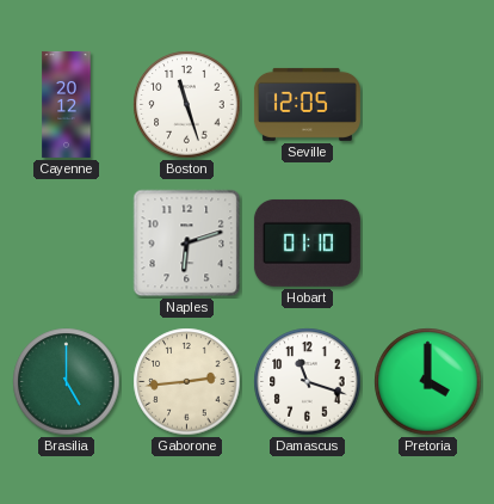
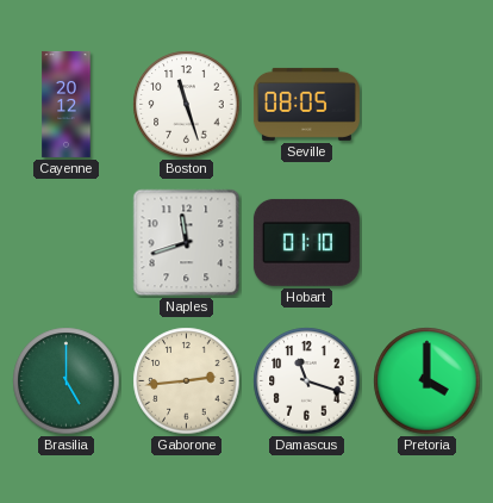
Seville: 12:05 -> 08:05 (306, 104)
Naples: 6:12 -> 11:42 (187, 243)
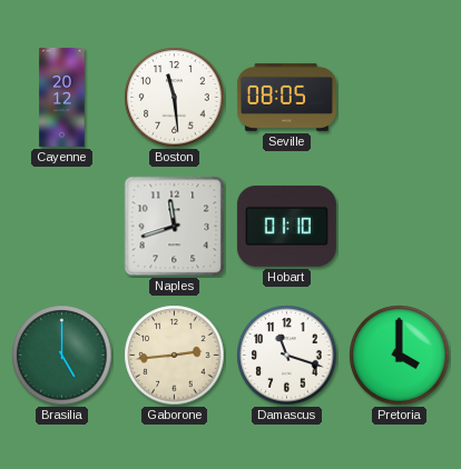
Boston: 11:27 -> 11:29 (175, 98)
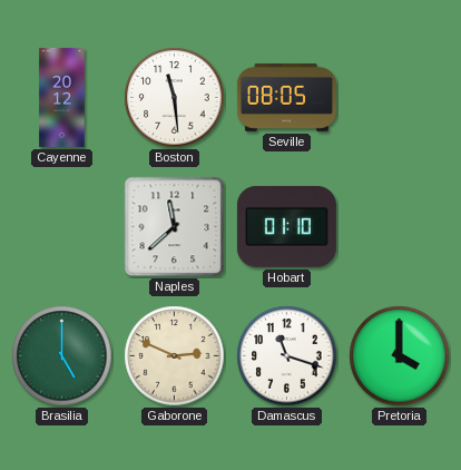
Naples: 11:42 -> 11:38 (175, 227)
Gaborone: 2:44 -> 2:49 (175, 356)
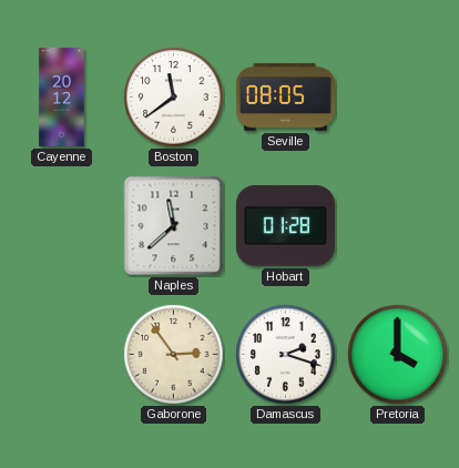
Boston: 11:29 -> 11:39 (174, 98)
Hobart: 01:10 -> 01:28 (285, 225)
Brasilia: 5:00 -> none (62, 356)
Gaborone: 2:49 -> 2:54 (174, 355)
Damascus: 11:18 -> 2:18 (286, 355)
